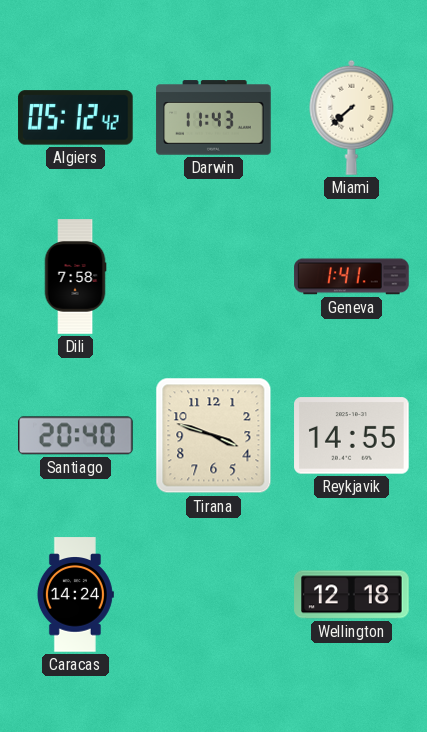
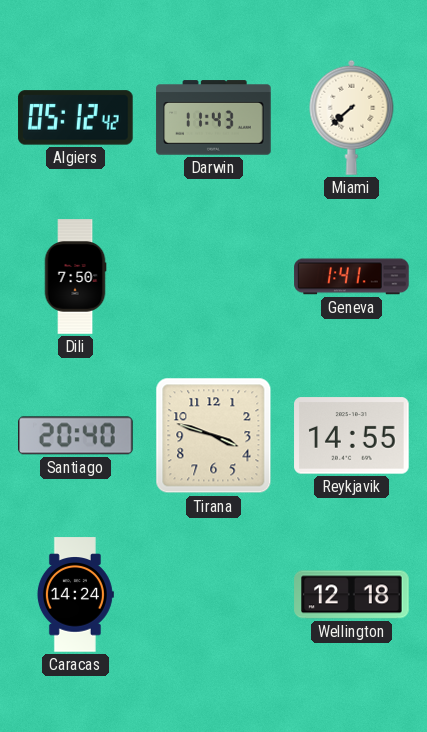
Dili: 7:58 -> 7:50 (75, 277)
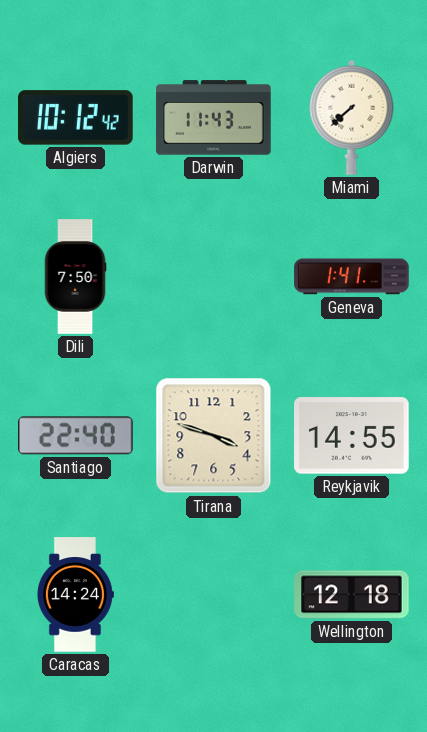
Algiers: 05:12 -> 10:12 (76, 118)
Santiago: 20:40 -> 22:40 (76, 436)
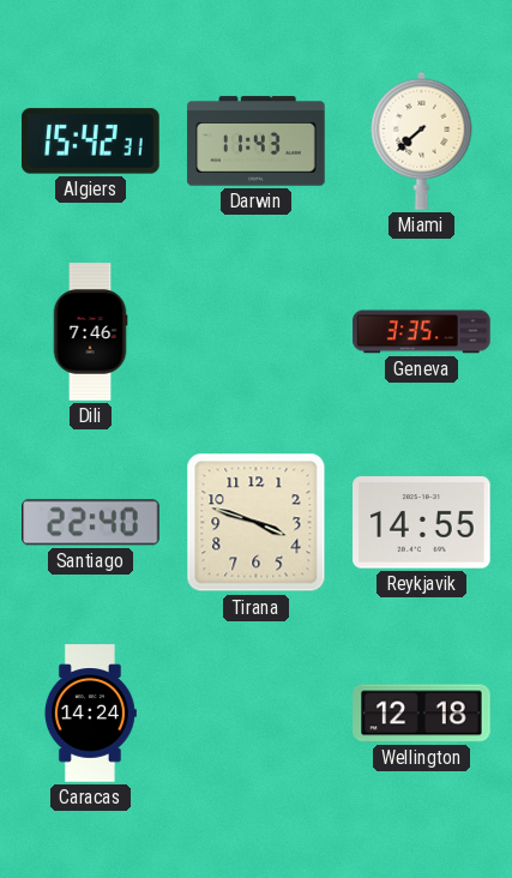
Algiers: 10:12 -> 15:42 (91, 142)
Dili: 7:50 -> 7:46 (90, 332)
Geneva: 1:41 -> 3:35 (422, 332)
